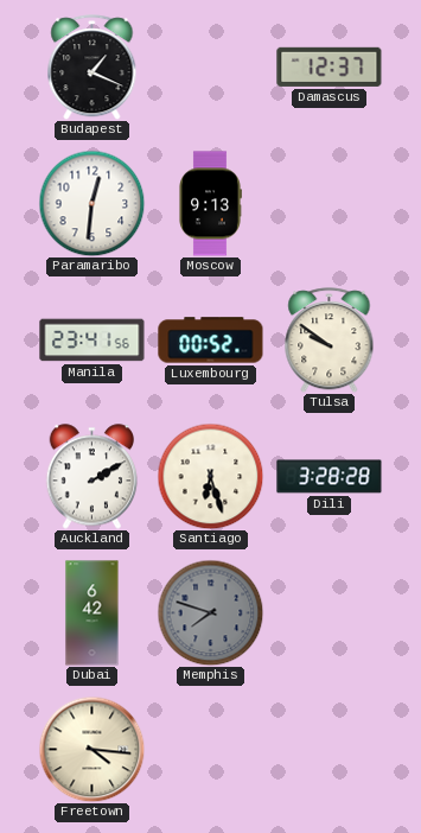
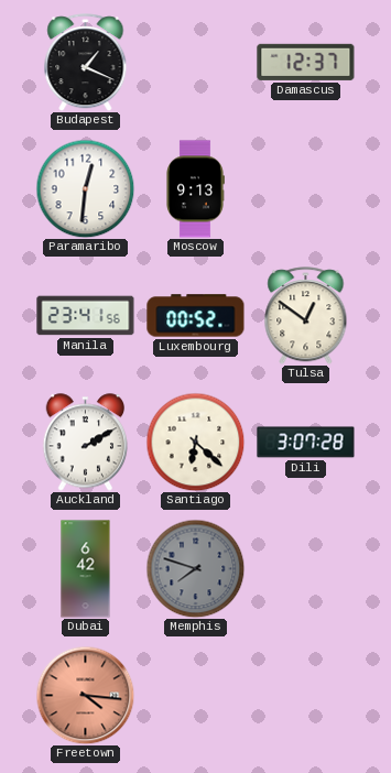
Tulsa: 9:51 -> 12:51 (306, 316)
Santiago: 6:27 -> 6:22 (195, 442)
Dili: 3:28 -> 3:07 (306, 443)
Freetown dial: cream -> salmon (85, 695)
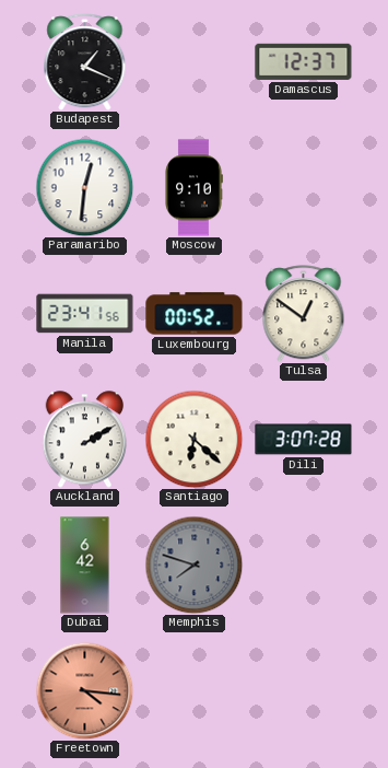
Moscow: 9:13 -> 9:10 (193, 188)
